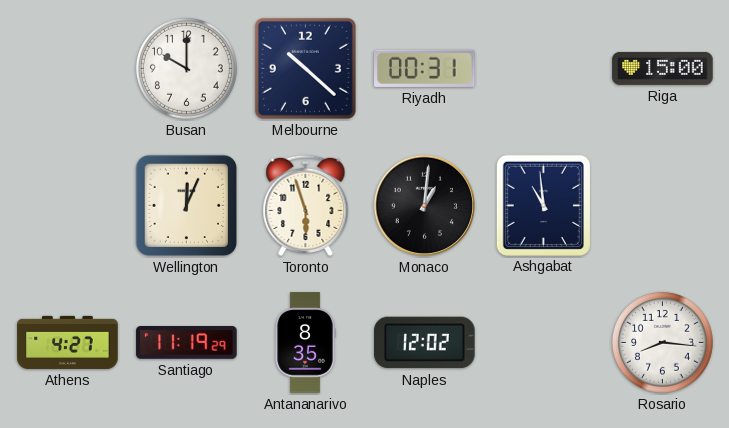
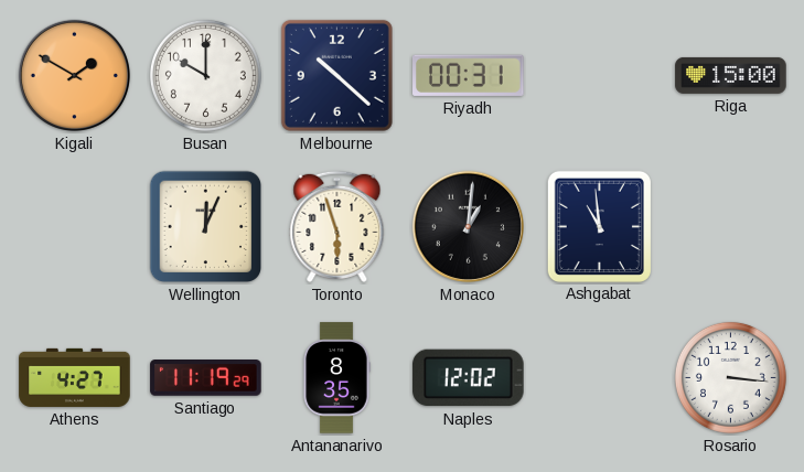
Kigali: none -> 1:50 (74, 75)
Rosario: 8:16 -> 3:16 (730, 377)
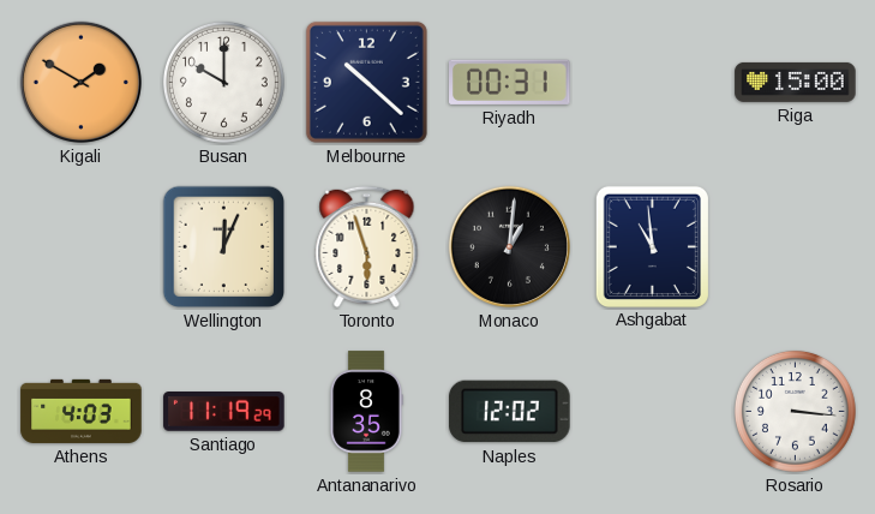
Athens: 4:27 -> 4:03 (82, 411)
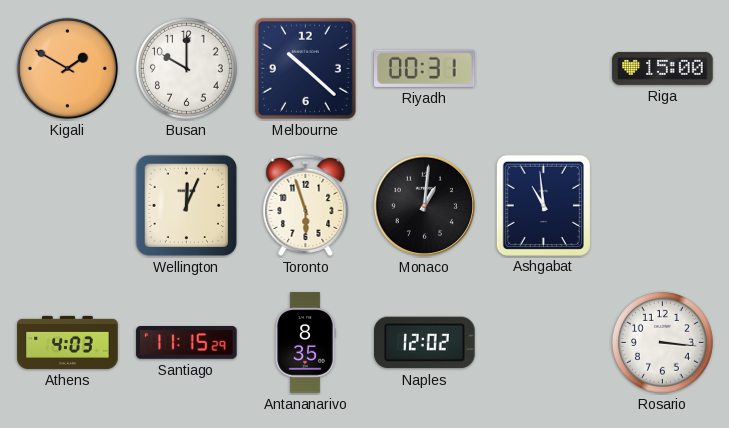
Santiago: 11:19 -> 11:15 (187, 343)
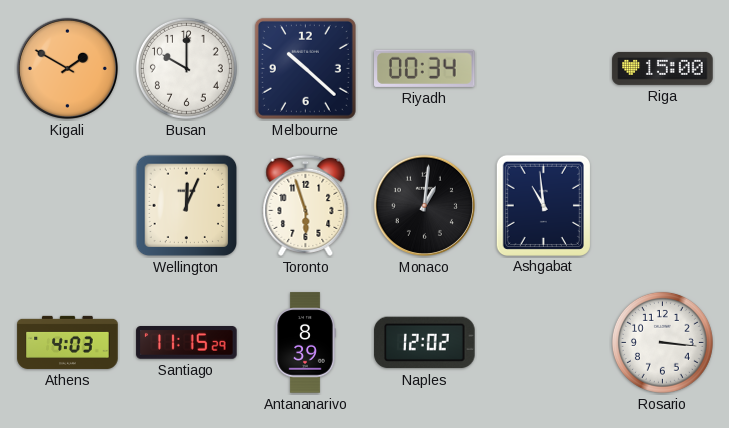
Riyadh: 00:31 -> 00:34 (425, 68)
Antananarivo: 8:35 -> 8:39 (305, 343)
